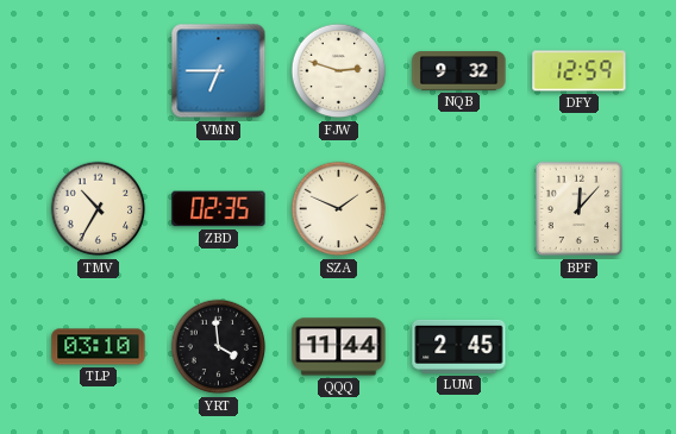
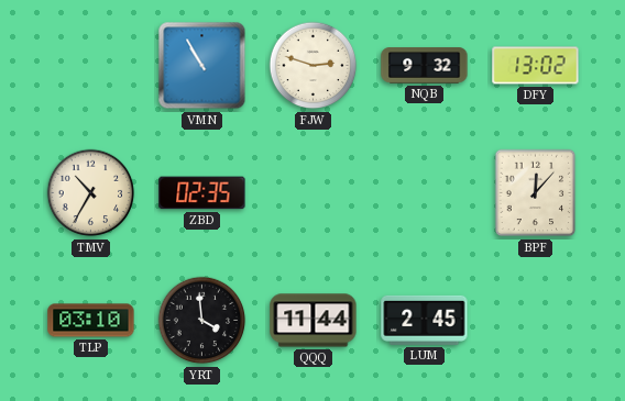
VMN: 6:45 -> 10:55 (202, 66)
DFY: 12:59 -> 13:02 (536, 66)
SZA: 1:49 -> none (339, 209)
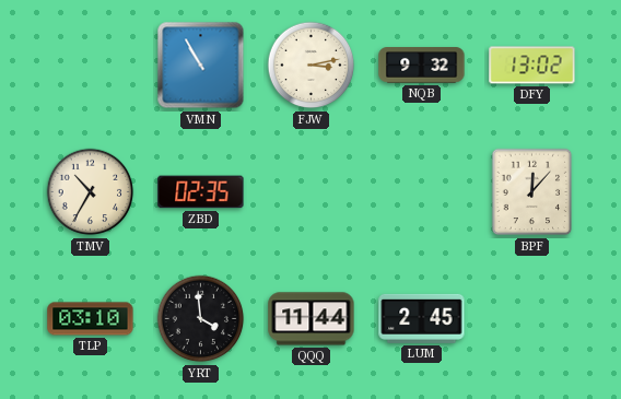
FJW: 2:48 -> 3:13 (312, 66)
